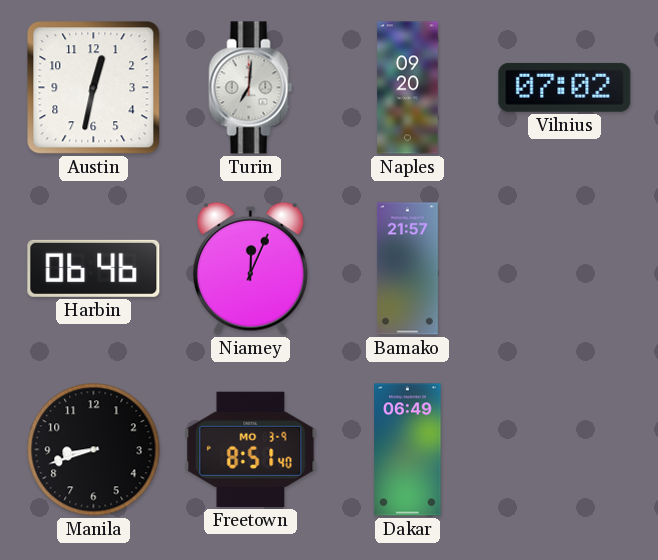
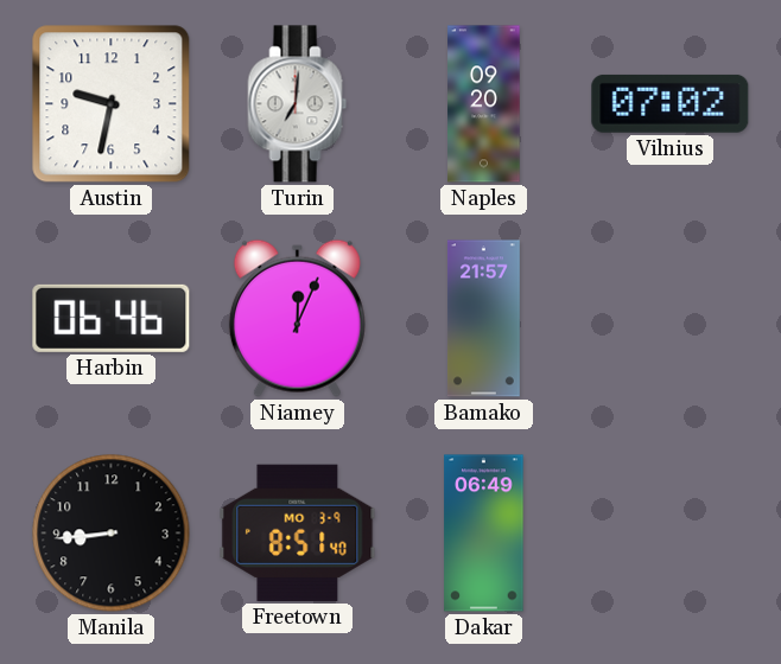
Austin: 12:32 -> 9:32 (112, 104)
Manila: 8:42 -> 8:44 (112, 534)
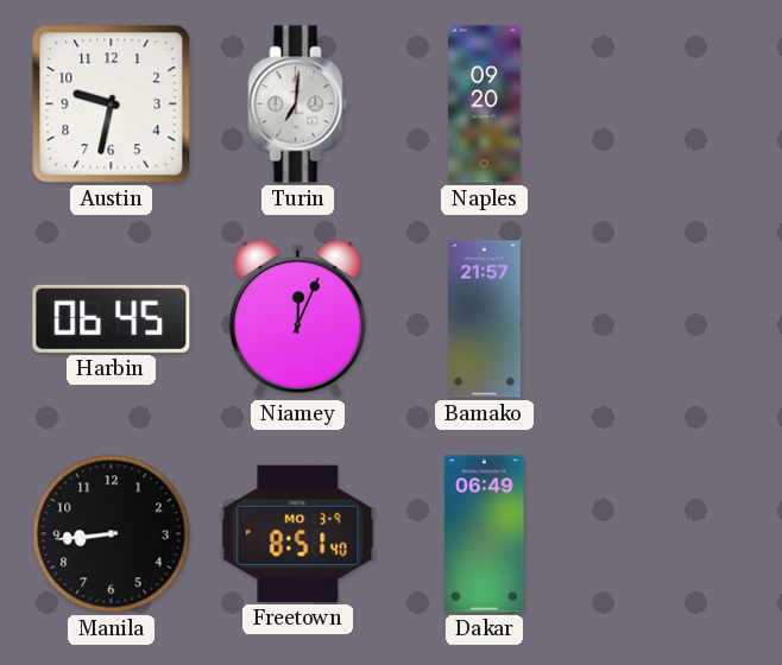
Vilnius: 07:02 -> none (671, 103)
Harbin: 06:46 -> 06:45 (112, 318)
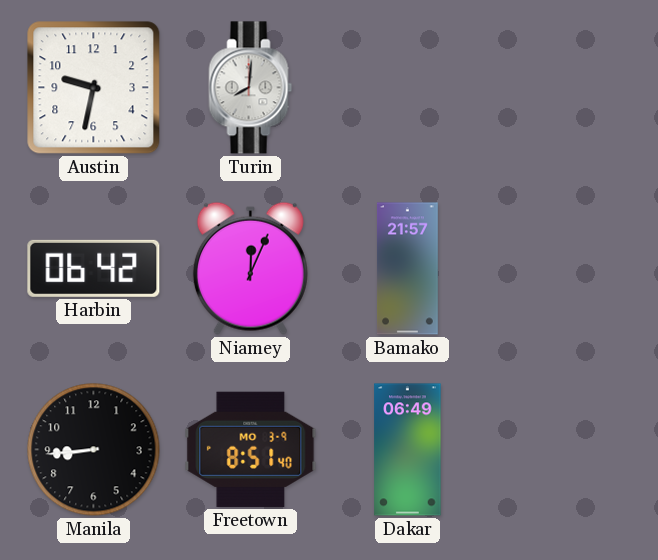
Turin: 7:01 -> 8:01 (251, 88)
Naples: 09:20 -> none (485, 104)
Harbin: 06:45 -> 06:42 (94, 268)
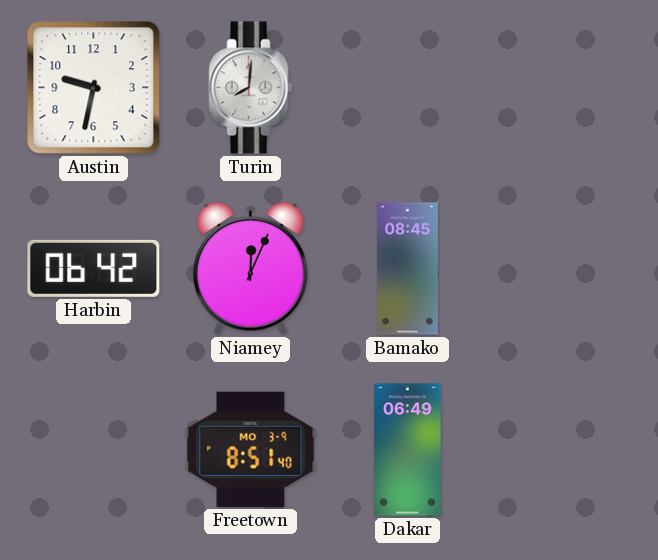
Bamako: 21:57 -> 08:45 (407, 269)
Manila: 8:44 -> none (94, 450)
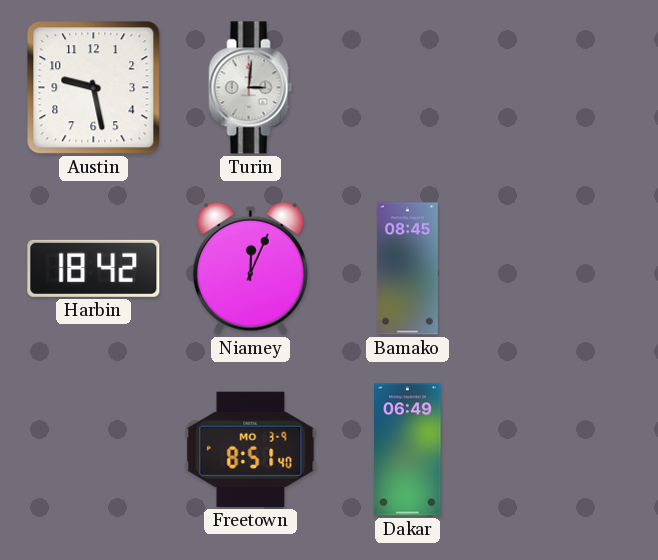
Austin: 9:32 -> 9:28 (94, 88)
Turin: 8:01 -> 3:01 (251, 88)
Harbin: 06:42 -> 18:42 (94, 268)
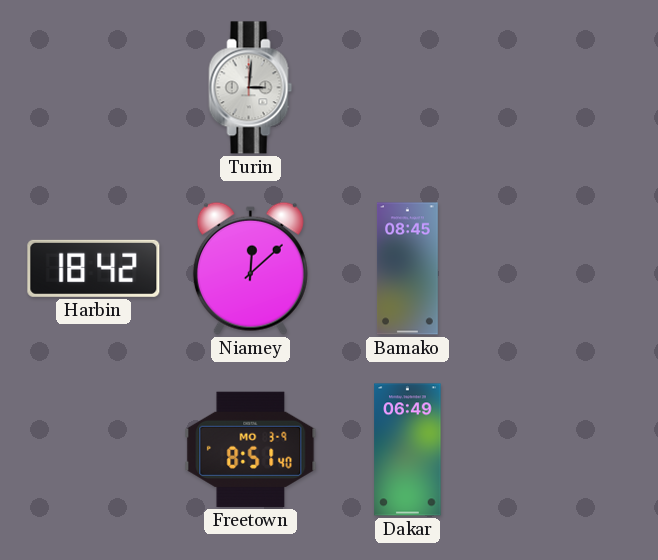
Austin: 9:28 -> none (94, 88)
Niamey: 12:04 -> 12:08 (250, 268)
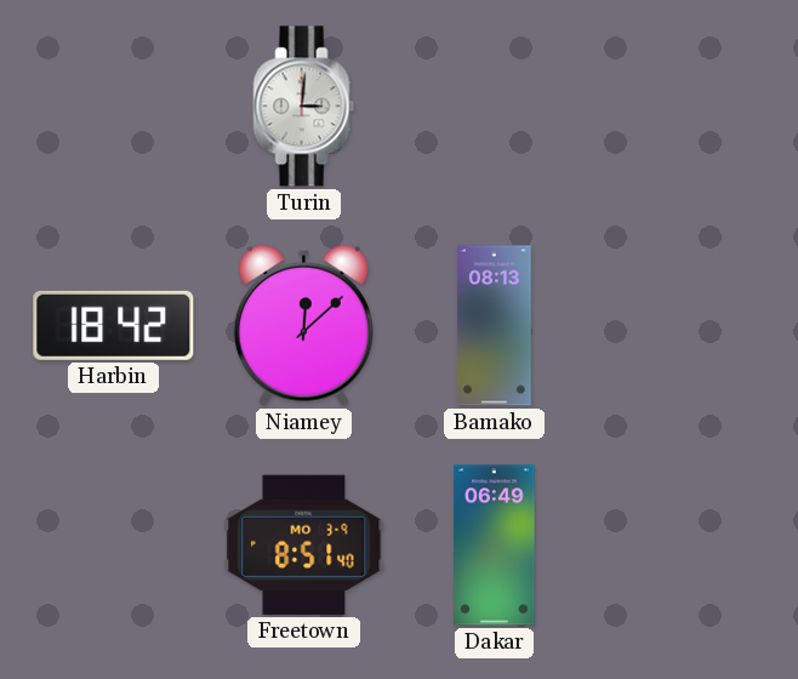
Bamako: 08:45 -> 08:13 (494, 326)
